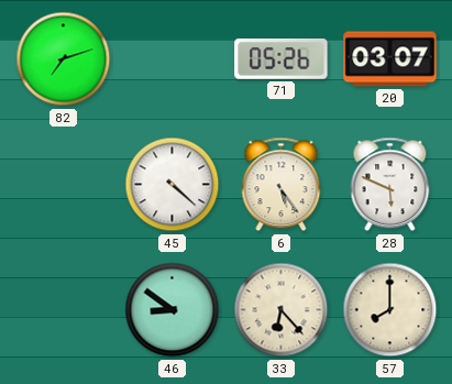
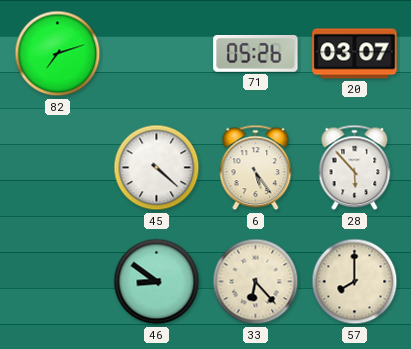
28: 5:49 -> 5:53 (355, 168)
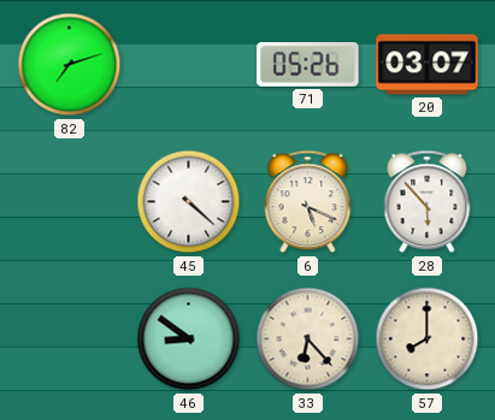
6: 5:24 -> 5:19 (308, 202)
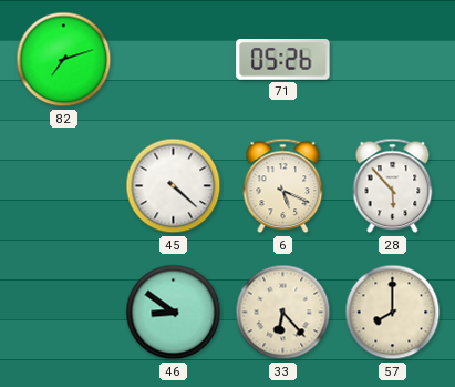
20: 03:07 -> none (428, 65)
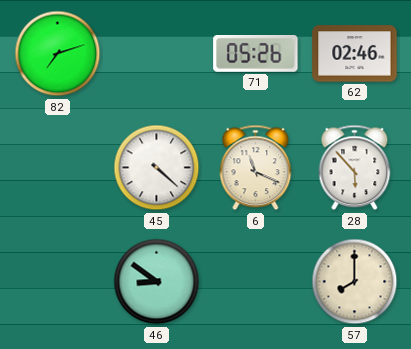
62: none -> 02:46 (355, 54)
6: 5:19 -> 11:19 (256, 168)
33: 6:23 -> none (283, 313)
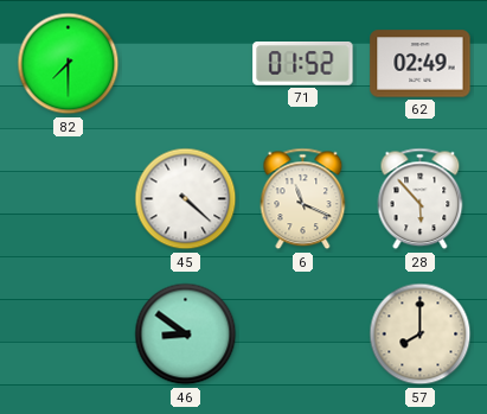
82: 7:12 -> 7:30 (69, 64)
71: 05:26 -> 01:52 (303, 64)
62: 02:46 -> 02:49 (421, 64)
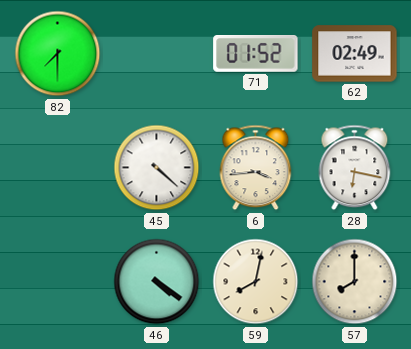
6: 11:19 -> 3:44 (256, 168)
28: 5:53 -> 6:17 (355, 168)
46: 8:51 -> 4:21 (157, 282)
59: none -> 8:02 (256, 282)
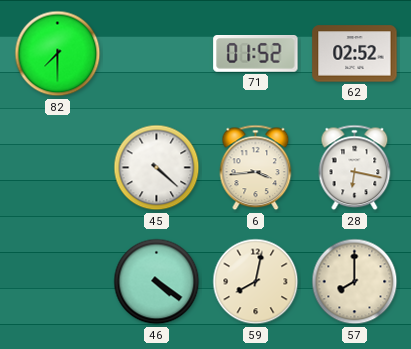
62: 02:49 -> 02:52 (355, 54)
